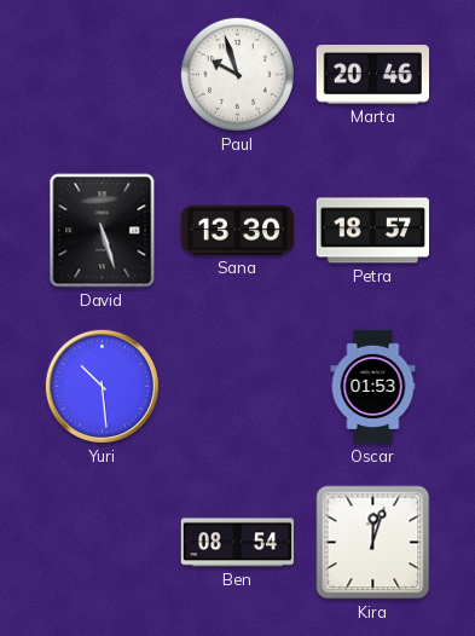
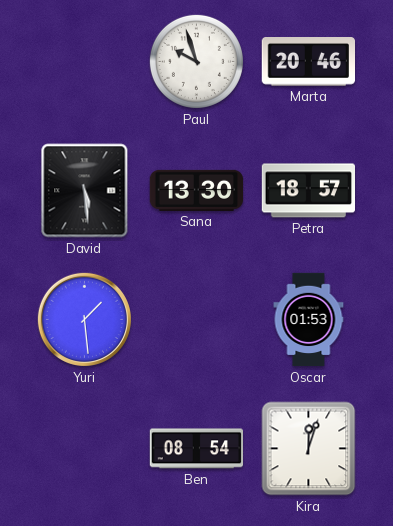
David: 5:27 -> 5:29 (85, 191)
Yuri: 10:29 -> 1:29 (84, 319)
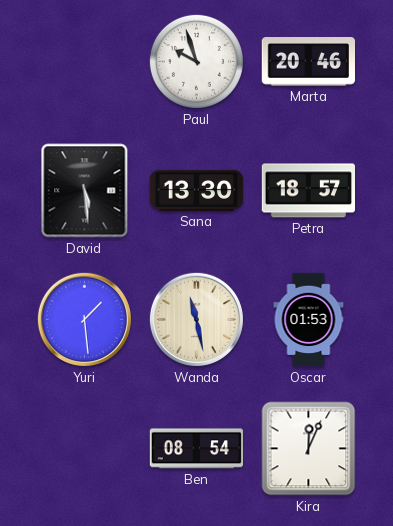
Wanda: none -> 11:28 (196, 319)
Kira: 12:03 -> 12:04 (309, 449)
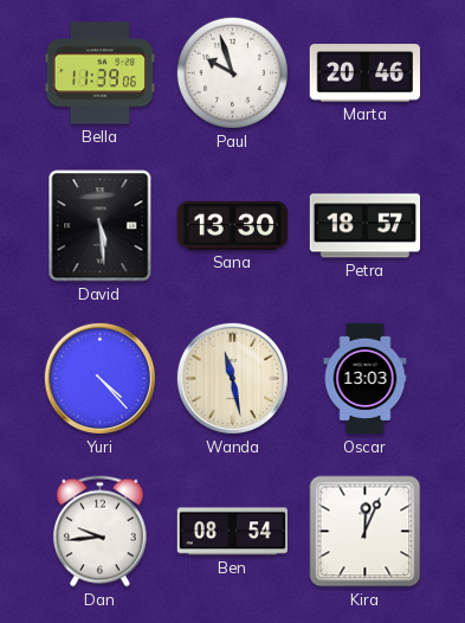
Bella: none -> 11:39 (99, 73)
Yuri: 1:29 -> 4:23 (99, 378)
Oscar: 01:53 -> 13:03 (366, 379)
Dan: none -> 9:44 (99, 532)
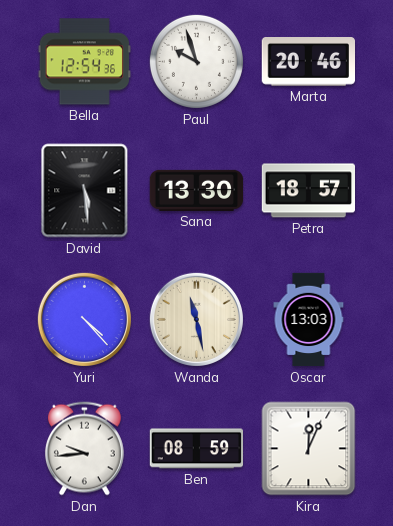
Bella: 11:39 -> 12:54 (84, 62)
Ben: 08:54 -> 08:59 (197, 449)
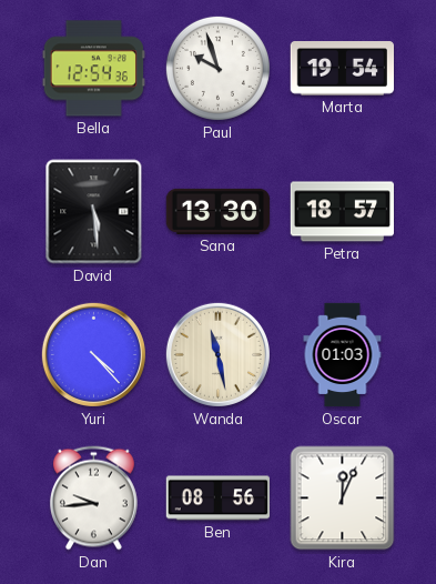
Marta: 20:46 -> 19:54 (342, 69)
Oscar: 13:03 -> 01:03 (343, 355)
Ben: 08:59 -> 08:56 (219, 499)
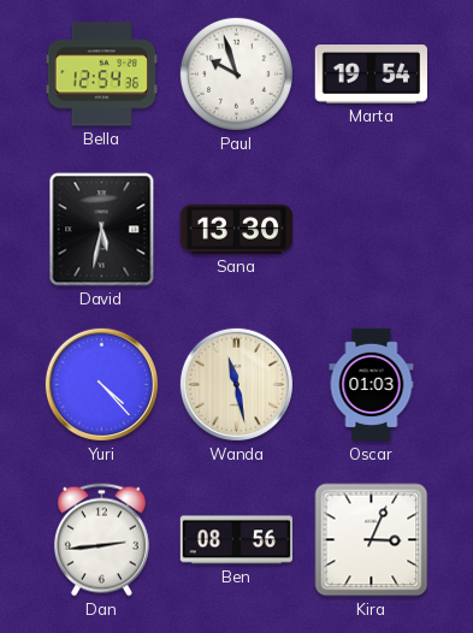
David: 5:29 -> 5:32 (102, 230)
Petra: 18:57 -> none (343, 212)
Dan: 9:44 -> 2:44 (101, 540)
Kira: 12:04 -> 3:04 (372, 540)
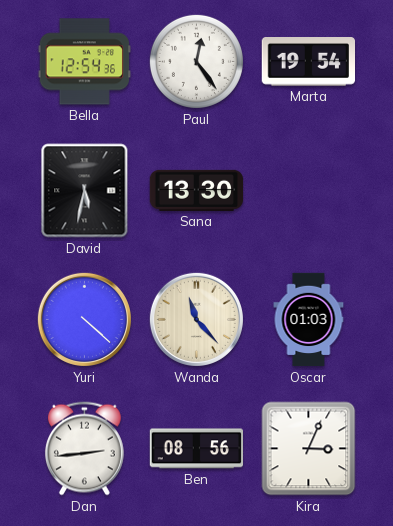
Paul: 9:57 -> 12:24 (196, 61)
Yuri: 4:23 -> 4:22 (84, 319)
Wanda: 11:28 -> 11:23 (196, 319)
